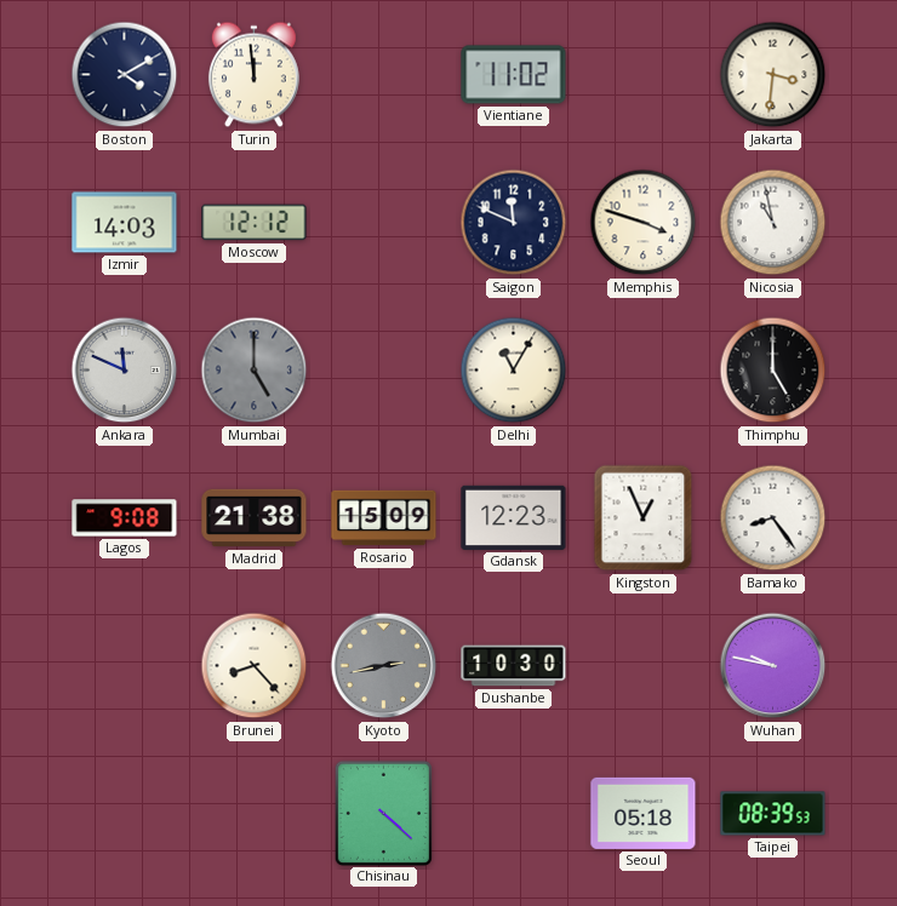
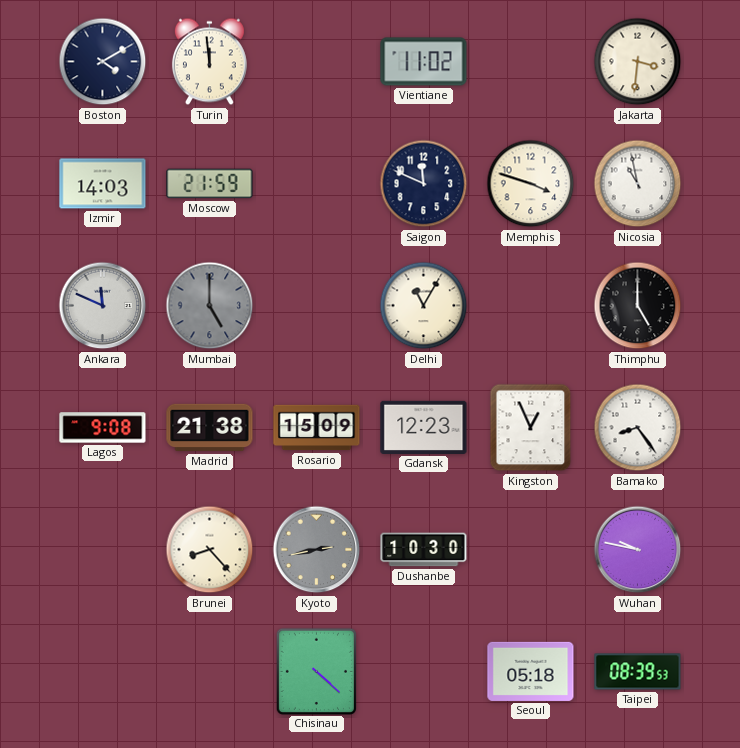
Moscow: 12:12 -> 21:59 (210, 184)
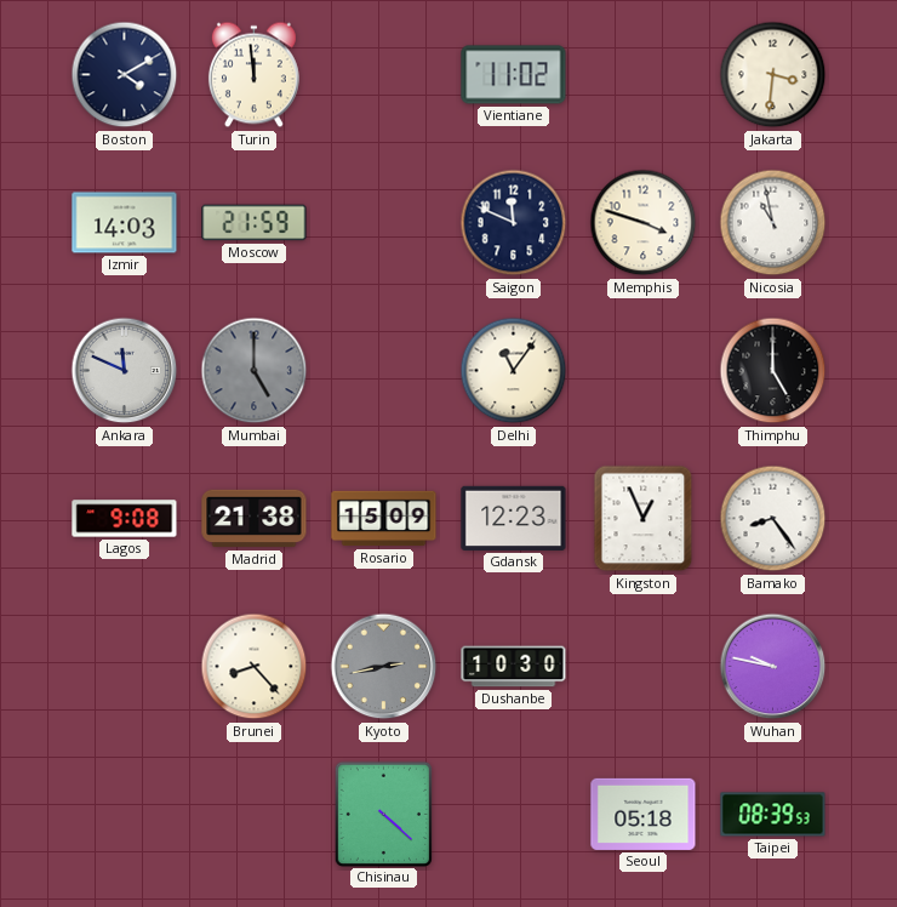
Delhi: 11:05 -> 11:06 (514, 371)
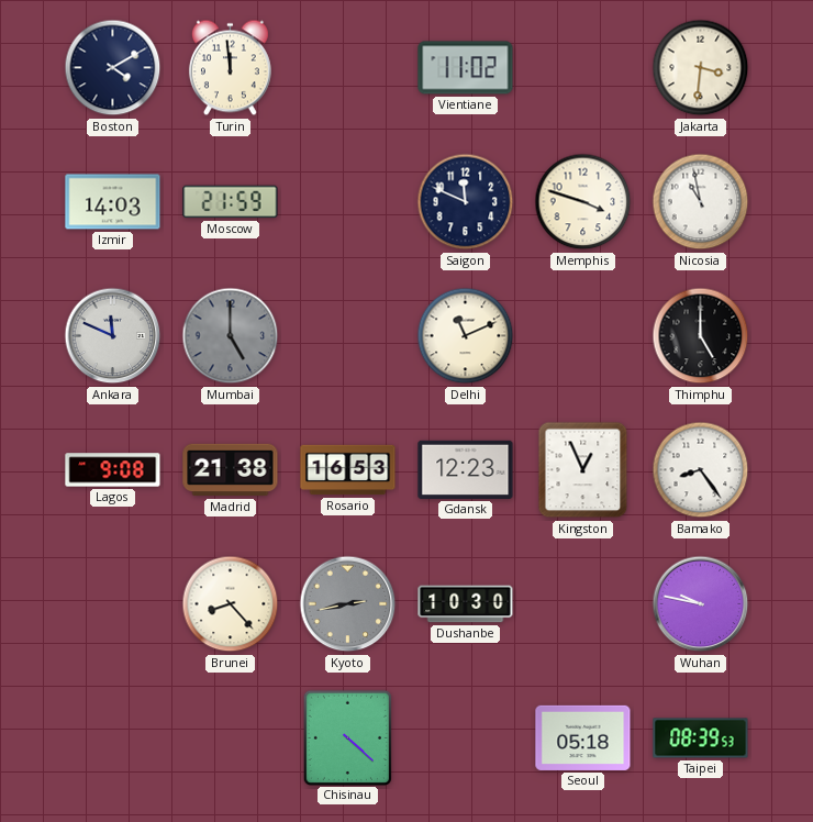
Delhi: 11:06 -> 11:11 (466, 336)
Rosario: 15:09 -> 16:53 (348, 470)
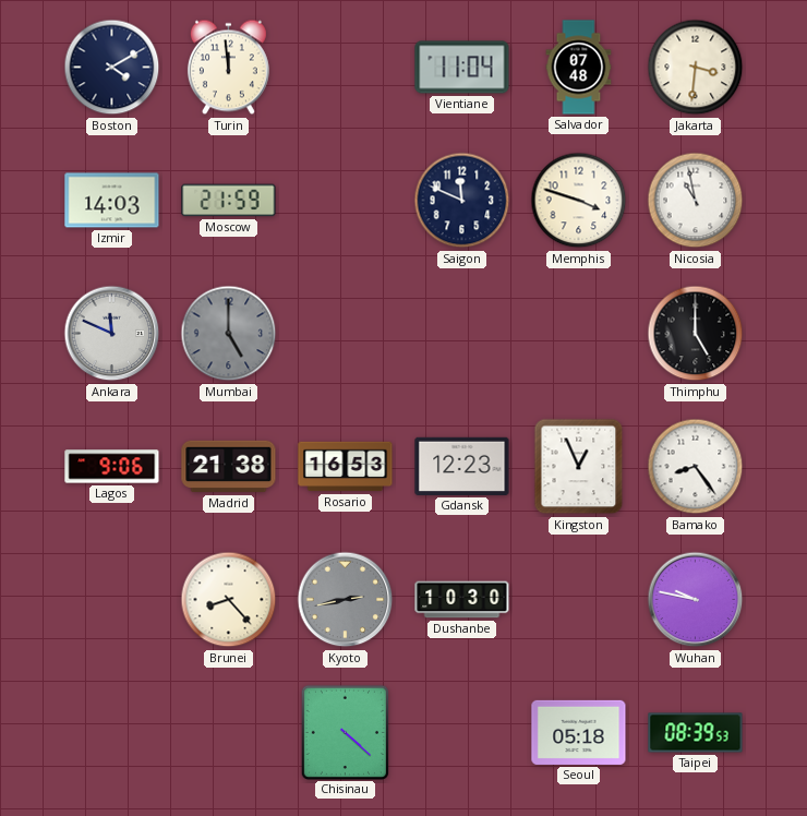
Vientiane: 11:02 -> 11:04 (462, 68)
Salvador: none -> 07:48 (579, 68)
Delhi: 11:11 -> none (466, 336)
Lagos: 9:08 -> 9:06 (112, 467)
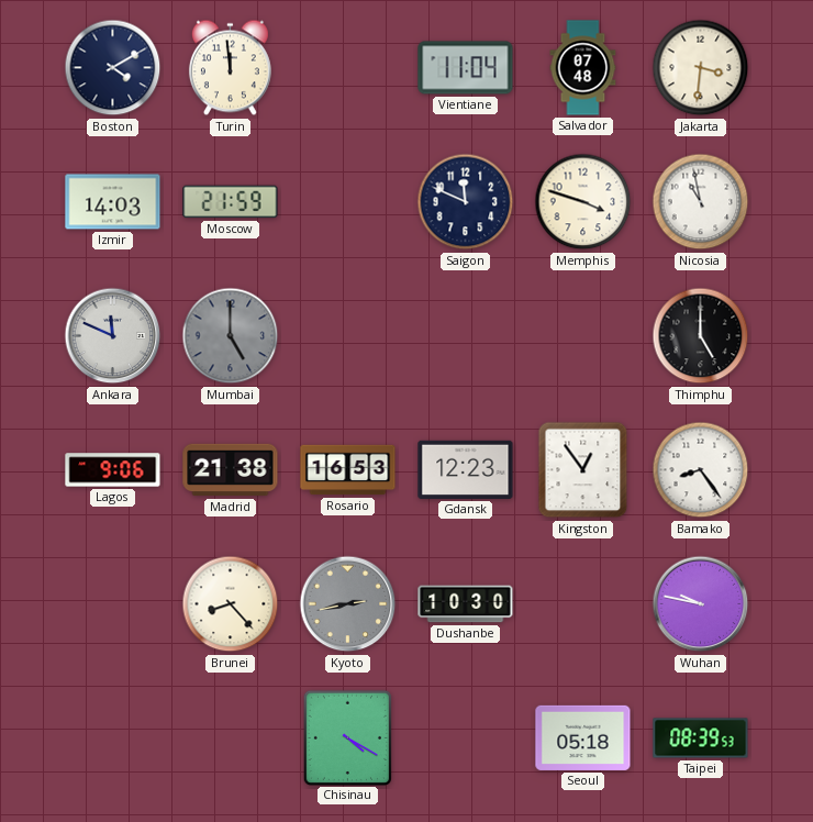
Kingston: 12:56 -> 12:54 (583, 470)
Chisinau: 4:22 -> 4:20 (347, 737)
